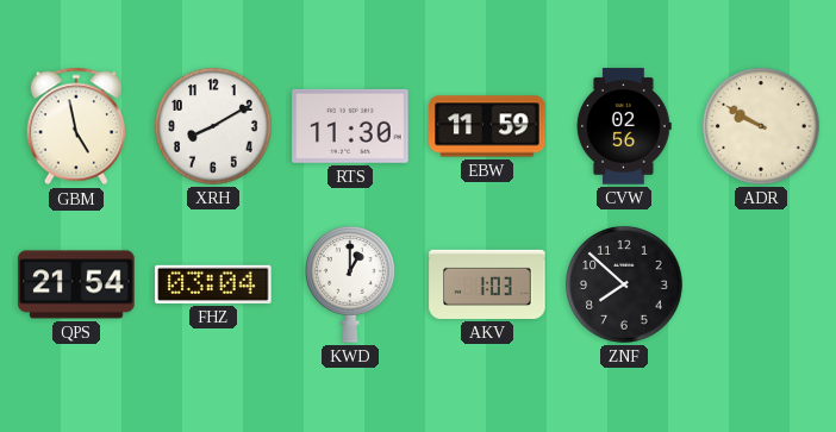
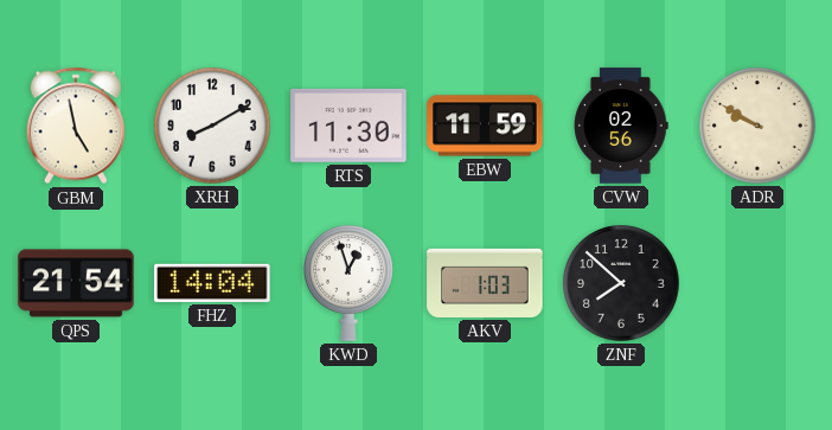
FHZ: 03:04 -> 14:04 (212, 283)
KWD: 1:00 -> 12:57 (350, 284)
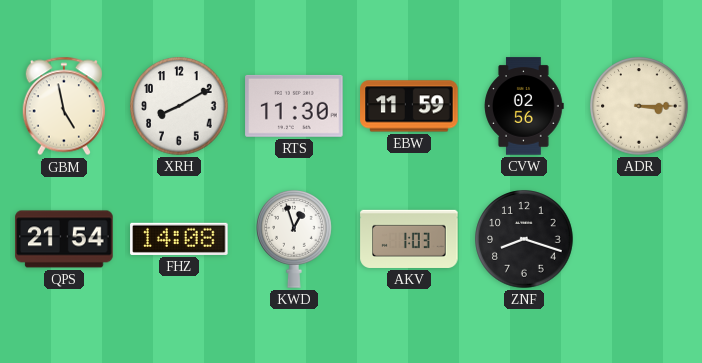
ADR: 9:50 -> 3:15 (639, 106)
FHZ: 14:04 -> 14:08 (179, 239)
ZNF: 7:52 -> 8:18 (524, 239)
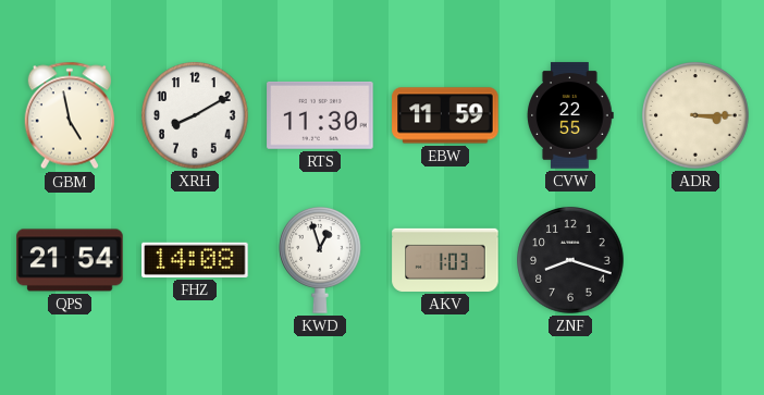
CVW: 02:56 -> 22:55 (570, 115)
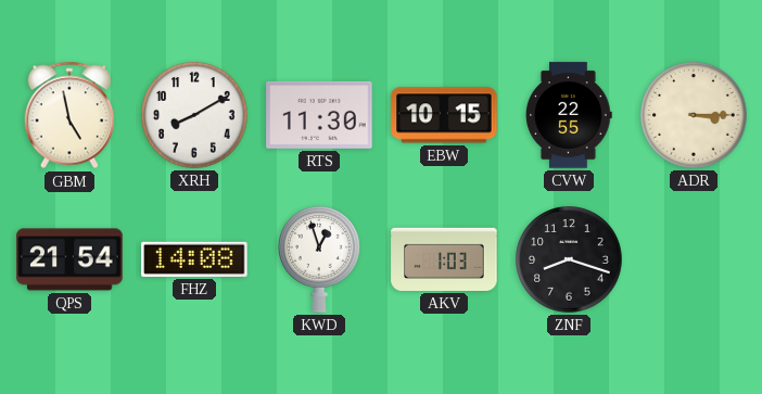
EBW: 11:59 -> 10:15 (444, 115)
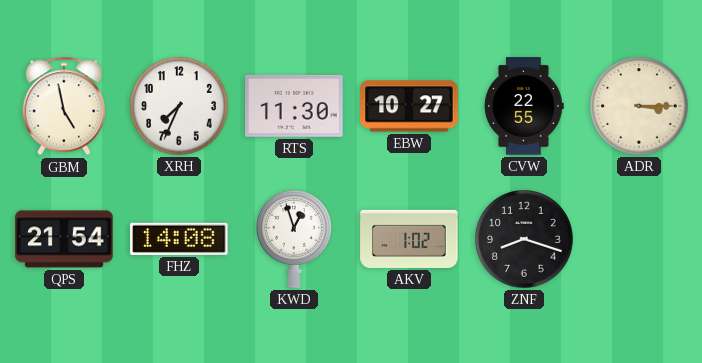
XRH: 8:10 -> 7:34 (179, 106)
EBW: 10:15 -> 10:27 (409, 106)
AKV: 1:03 -> 1:02 (409, 239)
